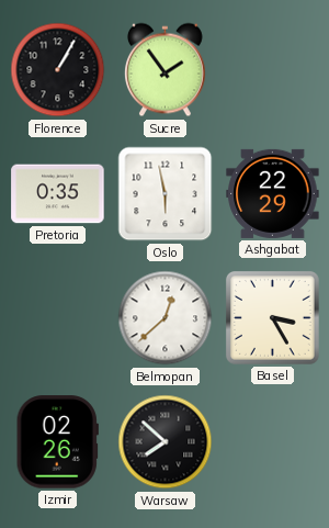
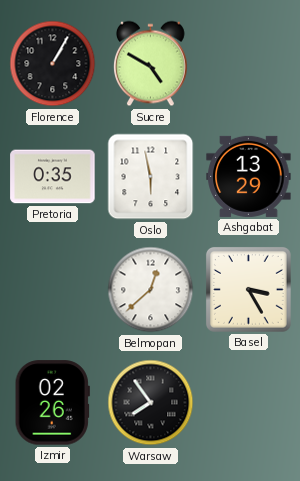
Sucre: 1:54 -> 4:50 (150, 64)
Ashgabat: 22:29 -> 13:29 (249, 176)
Warsaw: 7:52 -> 7:54 (151, 403)
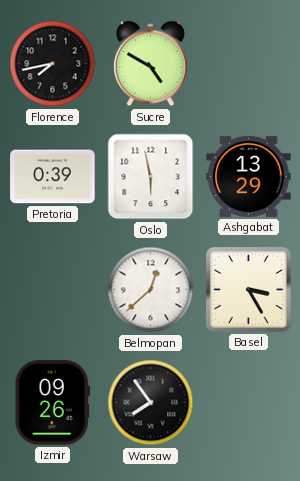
Florence: 1:05 -> 7:43 (53, 64)
Pretoria: 0:35 -> 0:39 (53, 177)
Izmir: 02:26 -> 09:26 (52, 403)
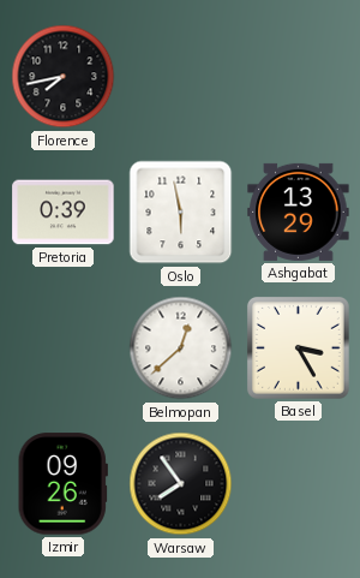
Sucre: 4:50 -> none (150, 64)
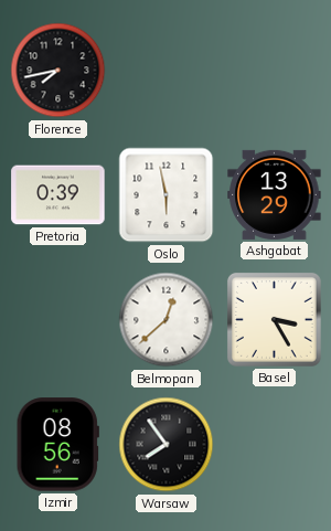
Izmir: 09:26 -> 08:56 (57, 445)
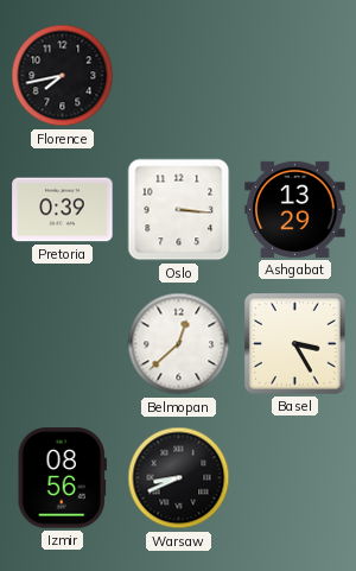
Oslo: 5:58 -> 3:16 (179, 210)
Warsaw: 7:54 -> 8:41 (179, 478)
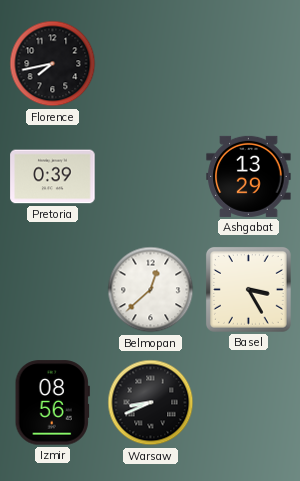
Oslo: 3:16 -> none (179, 210)
